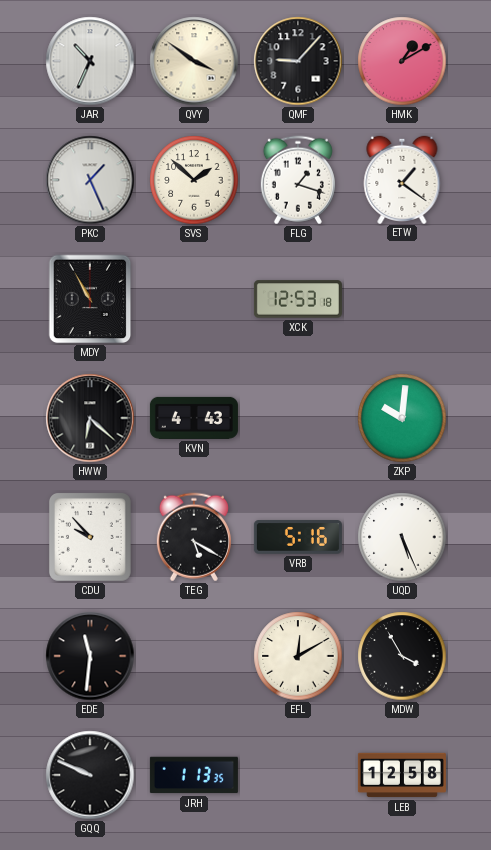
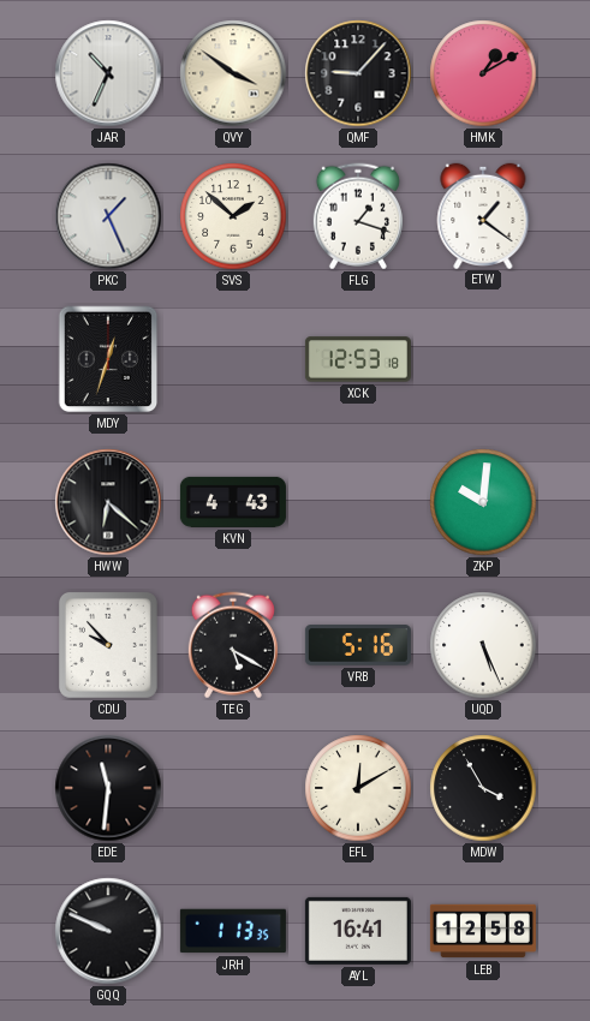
MDY: 10:55 -> 12:33 (108, 359)
AYL: none -> 16:41 (358, 931)
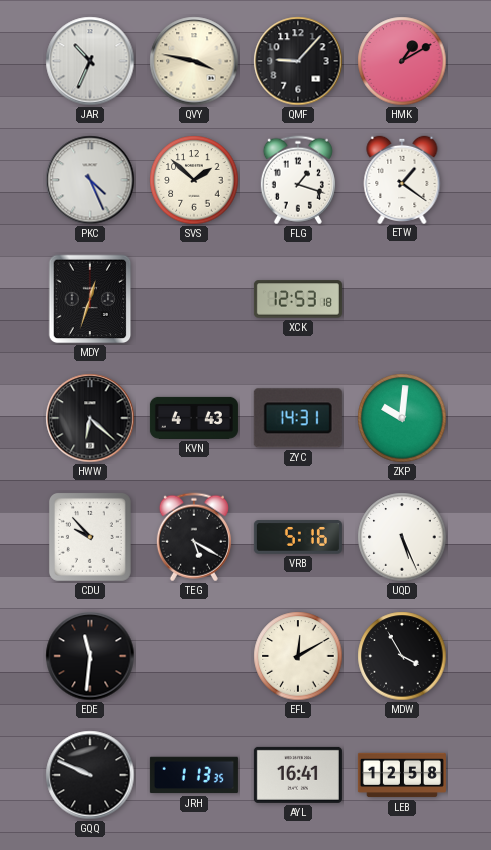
QVY: 3:51 -> 3:47 (194, 61)
PKC: 1:26 -> 4:26 (90, 180)
ZYC: none -> 14:31 (298, 418)
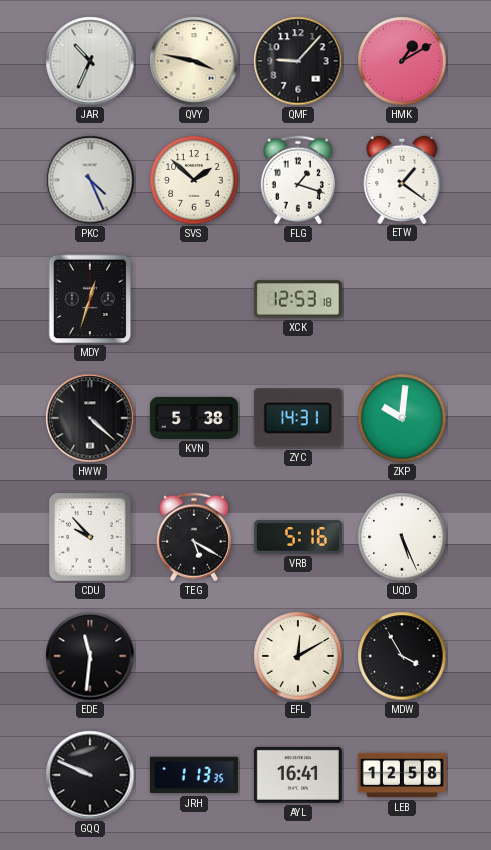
HWW: 6:22 -> 4:22 (90, 418)
KVN: 4:43 -> 5:38 (194, 418)
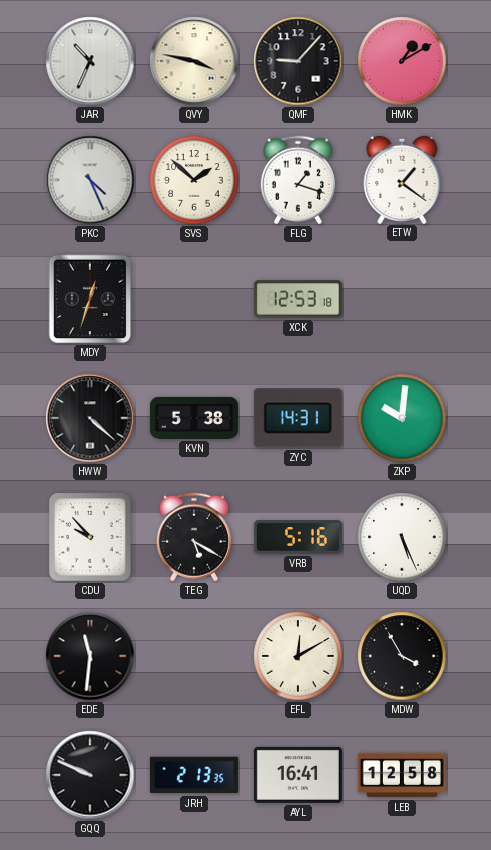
JRH: 1:13 -> 2:13 (194, 775)
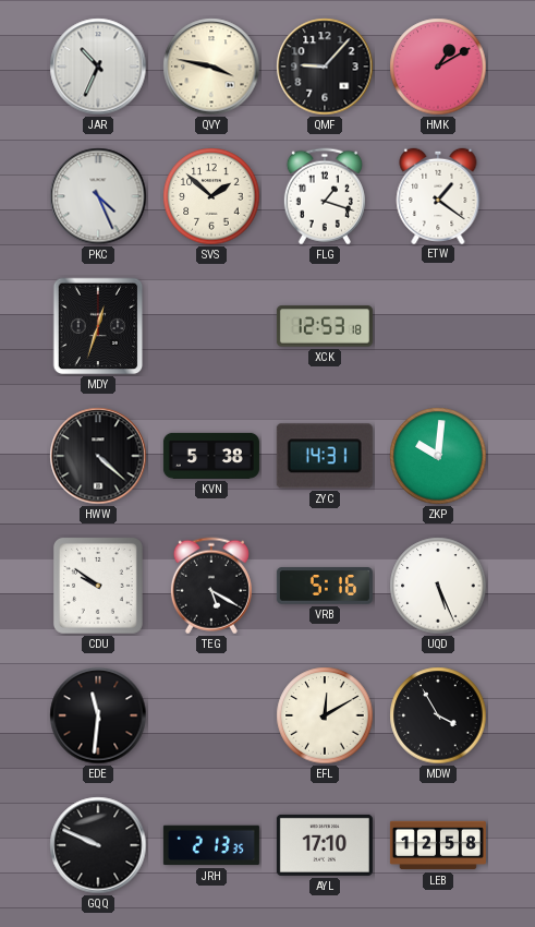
CDU: 9:53 -> 9:51 (98, 586)
AYL: 16:41 -> 17:10 (325, 845)
